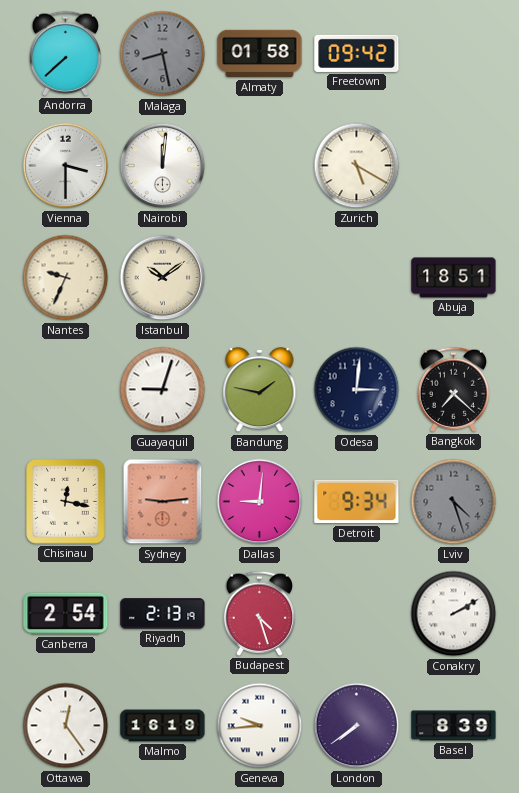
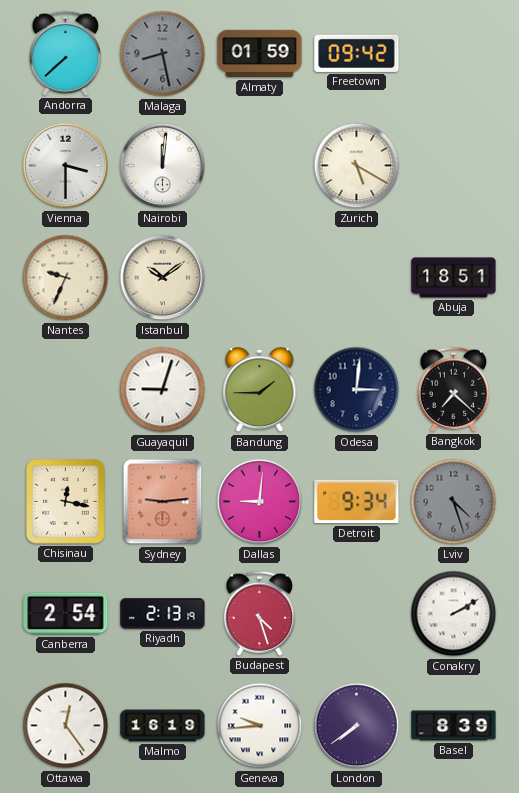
Almaty: 01:58 -> 01:59 (260, 54)
Bandung: 1:47 -> 1:45 (260, 390)
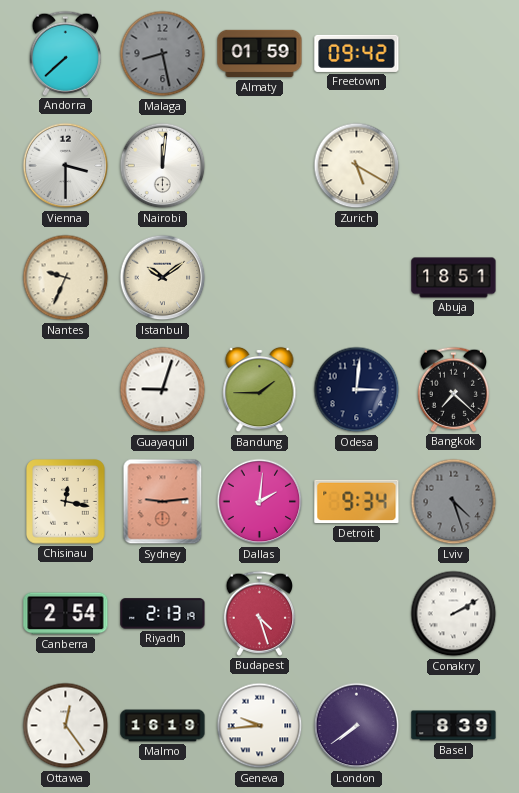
Dallas: 9:01 -> 2:01 (260, 502)
